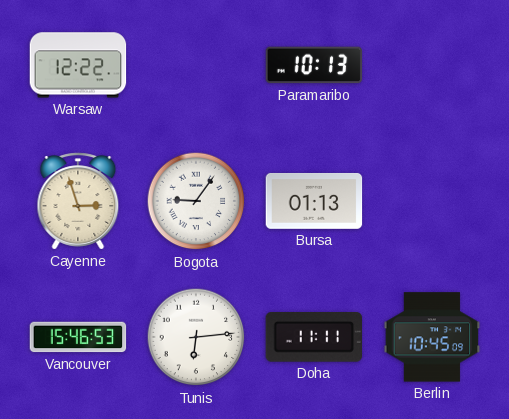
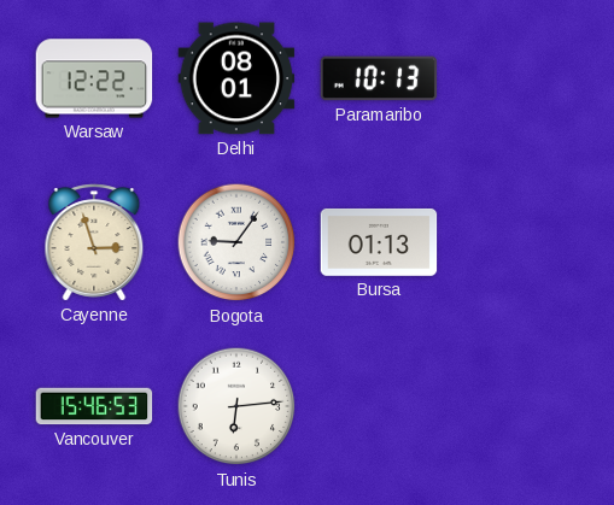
Delhi: none -> 08:01 (236, 78)
Doha: 11:11 -> none (314, 338)
Berlin: 10:45 -> none (432, 337)
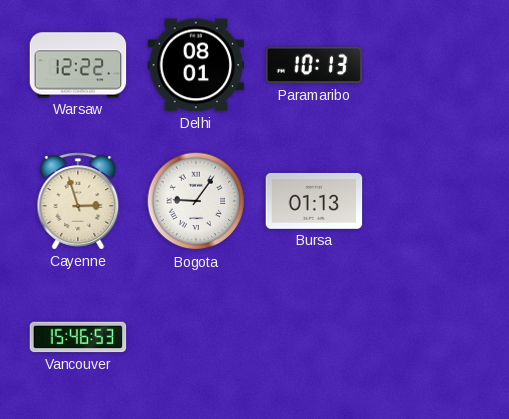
Tunis: 6:14 -> none (236, 406)
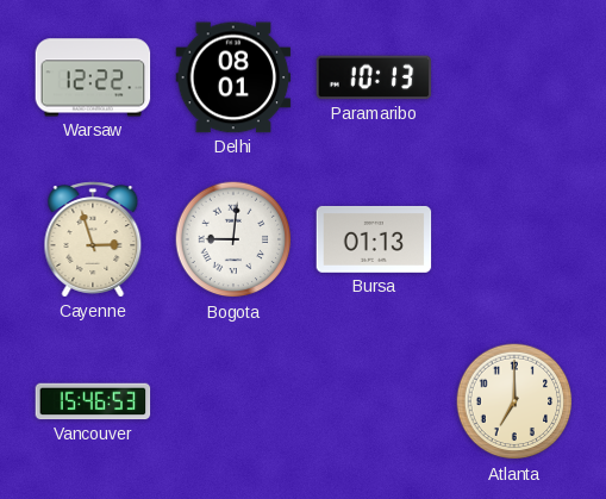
Bogota: 9:06 -> 9:01 (233, 239)
Atlanta: none -> 7:00 (514, 401)
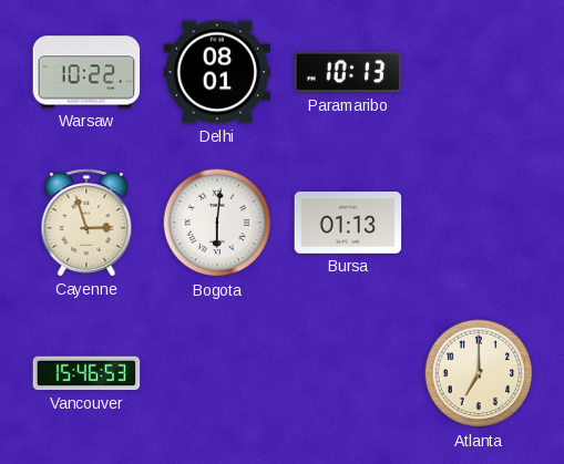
Warsaw: 12:22 -> 10:22 (86, 72)
Bogota: 9:01 -> 6:01 (217, 223)
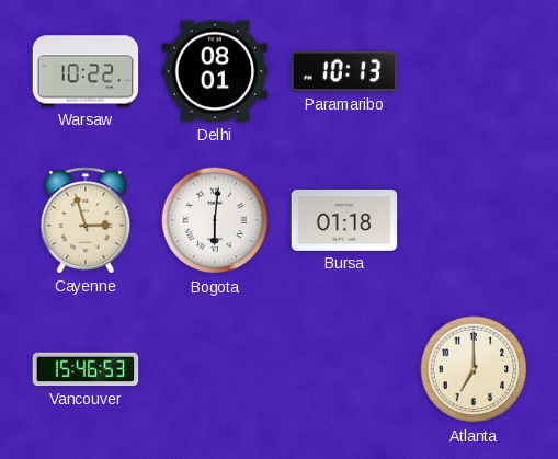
Bursa: 01:13 -> 01:18 (344, 220)
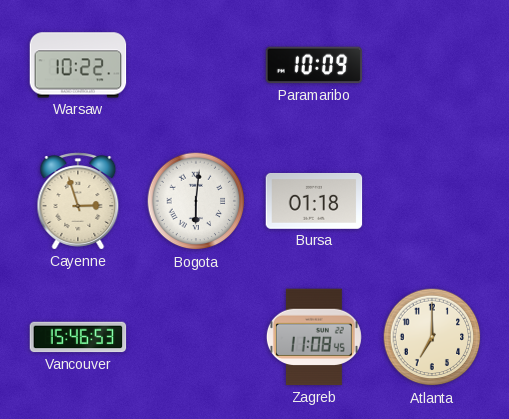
Delhi: 08:01 -> none (215, 71)
Paramaribo: 10:13 -> 10:09 (314, 65)
Zagreb: none -> 11:08 (314, 337)
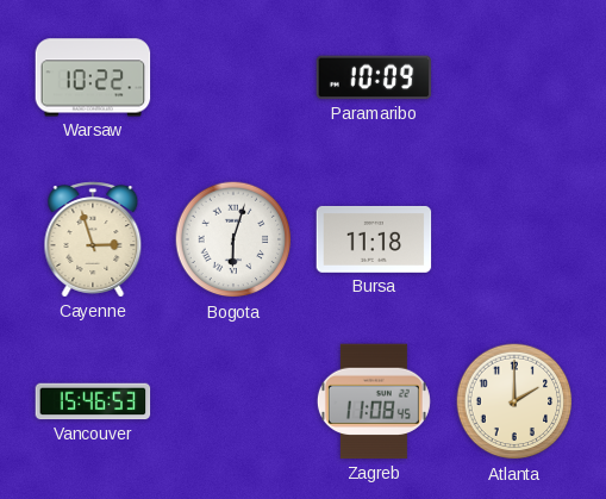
Bogota: 6:01 -> 6:03 (233, 239)
Bursa: 01:18 -> 11:18 (374, 239)
Atlanta: 7:00 -> 2:00 (514, 401)
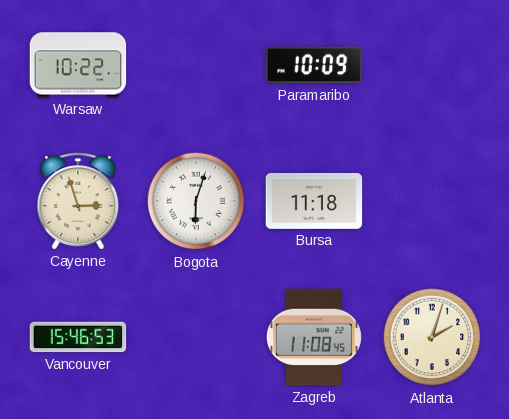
Atlanta: 2:00 -> 2:03 (432, 337)
